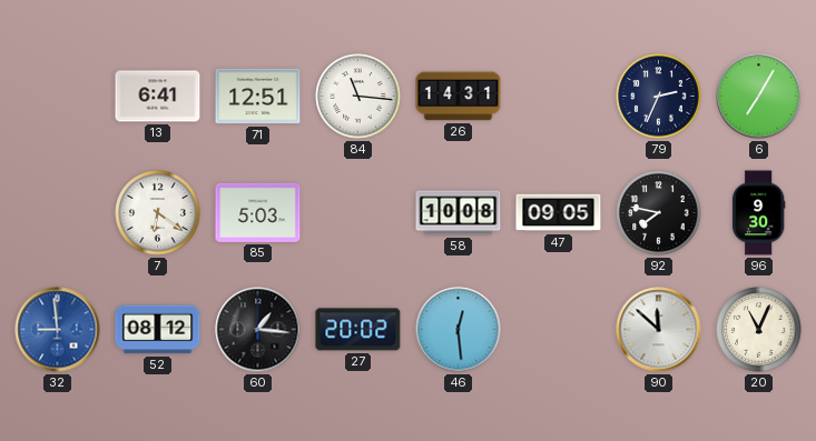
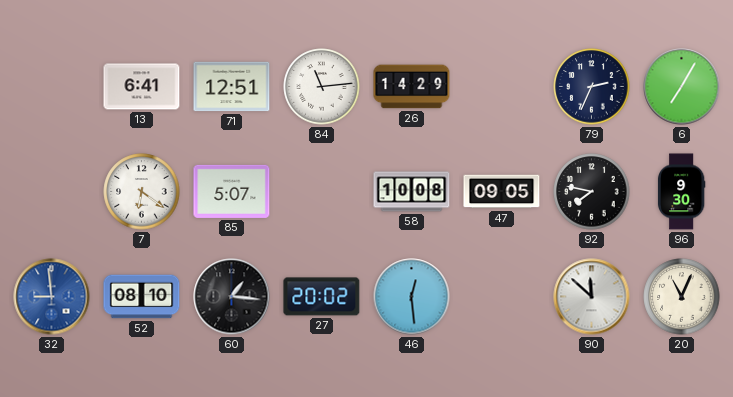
84: 11:16 -> 11:14 (322, 87)
26: 14:31 -> 14:29 (412, 87)
85: 5:03 -> 5:07 (232, 191)
52: 08:12 -> 08:10 (142, 297)
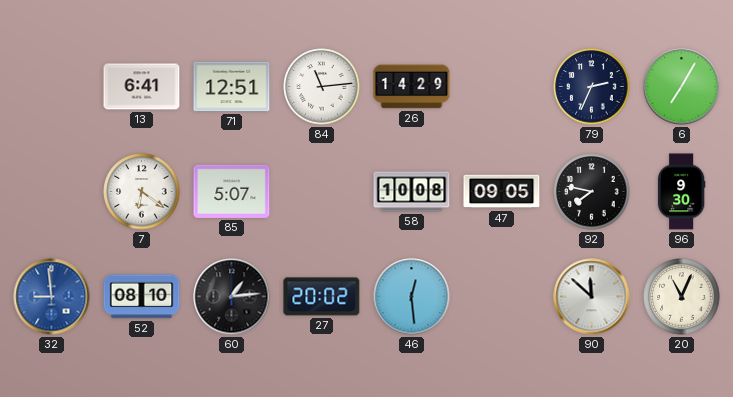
60: 1:16 -> 1:14 (232, 297)
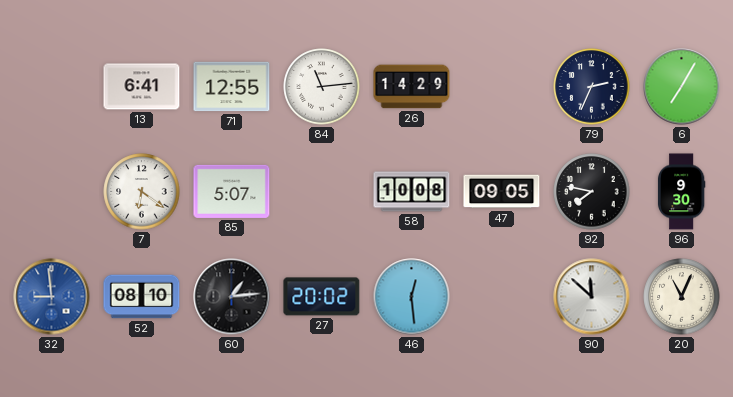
71: 12:51 -> 12:55 (232, 87)
